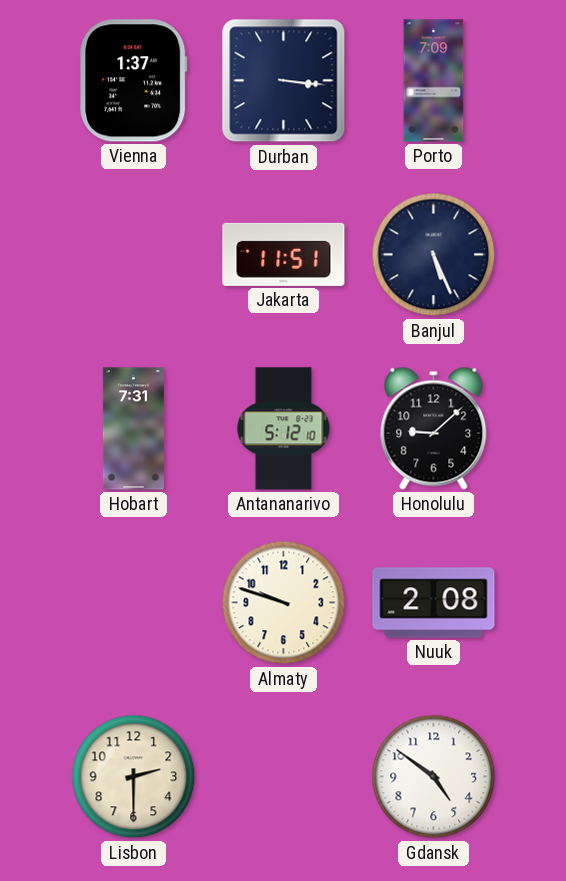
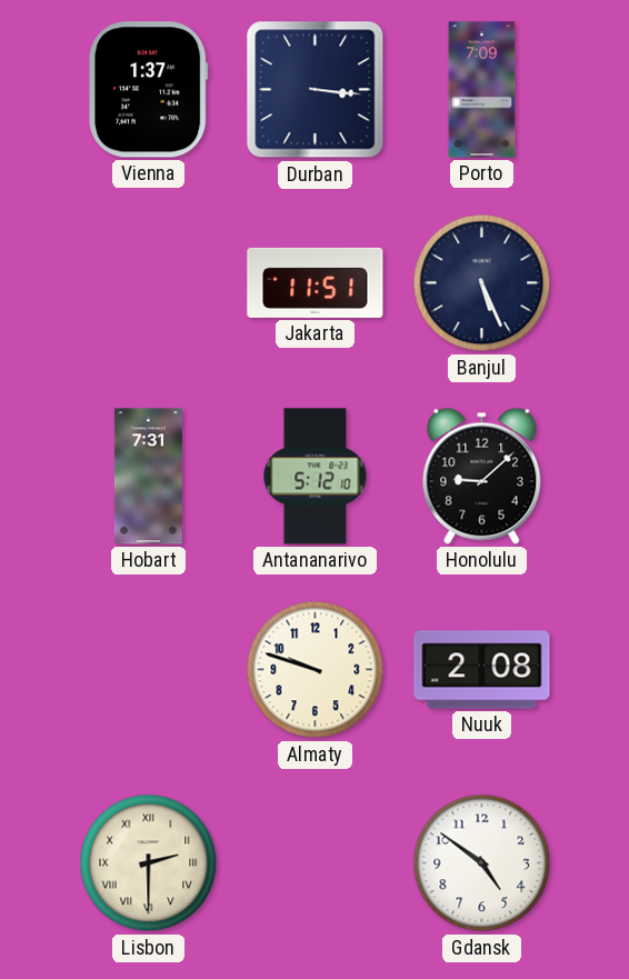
Lisbon numerals: Arabic -> Roman (149, 863)
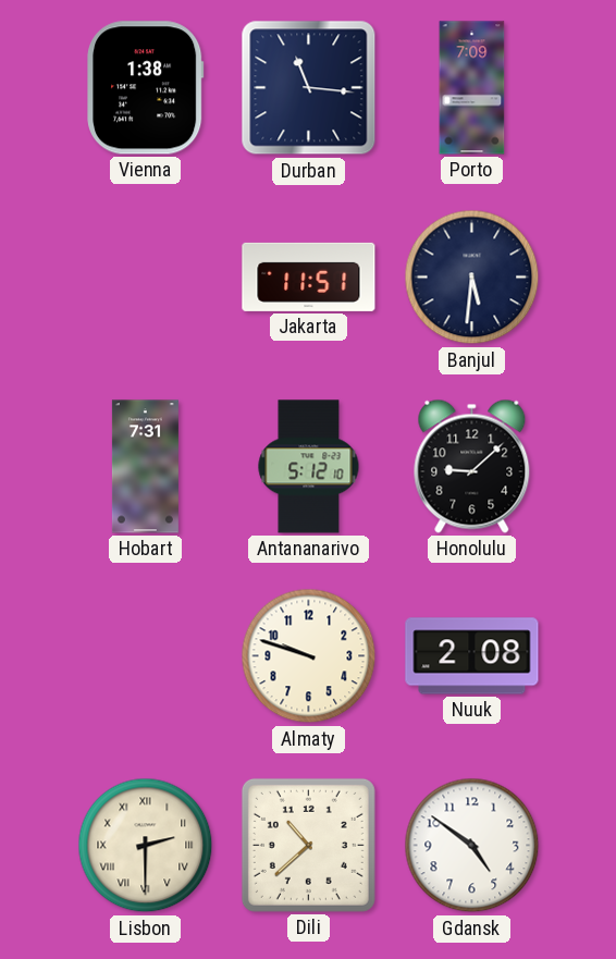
Vienna: 1:37 -> 1:38 (146, 88)
Durban: 3:16 -> 11:16 (309, 88)
Banjul: 5:26 -> 5:31 (472, 278)
Dili: none -> 10:38 (308, 845)
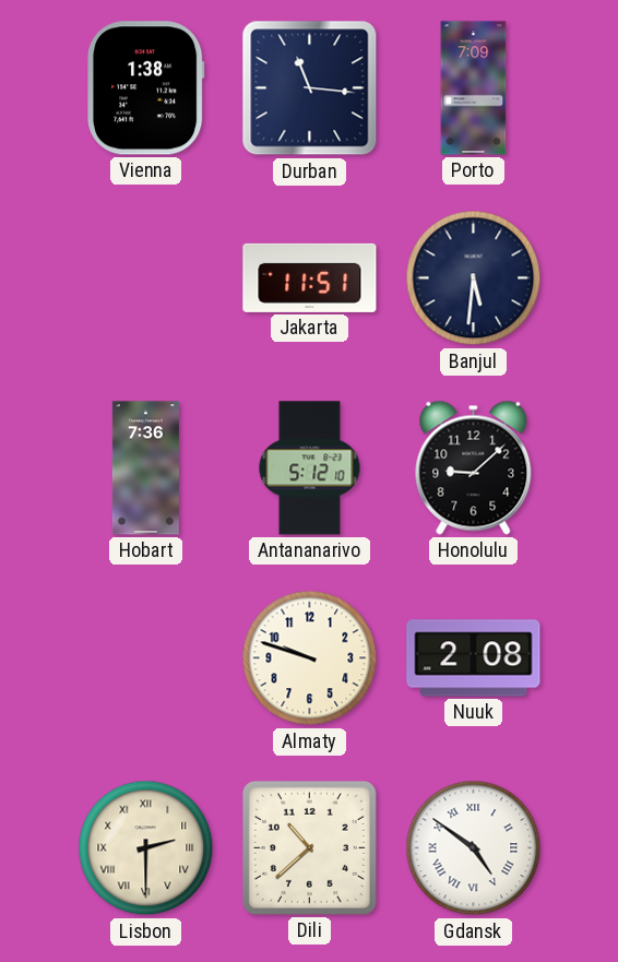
Hobart: 7:31 -> 7:36 (145, 468)
Gdansk numerals: Arabic -> Roman (474, 848)
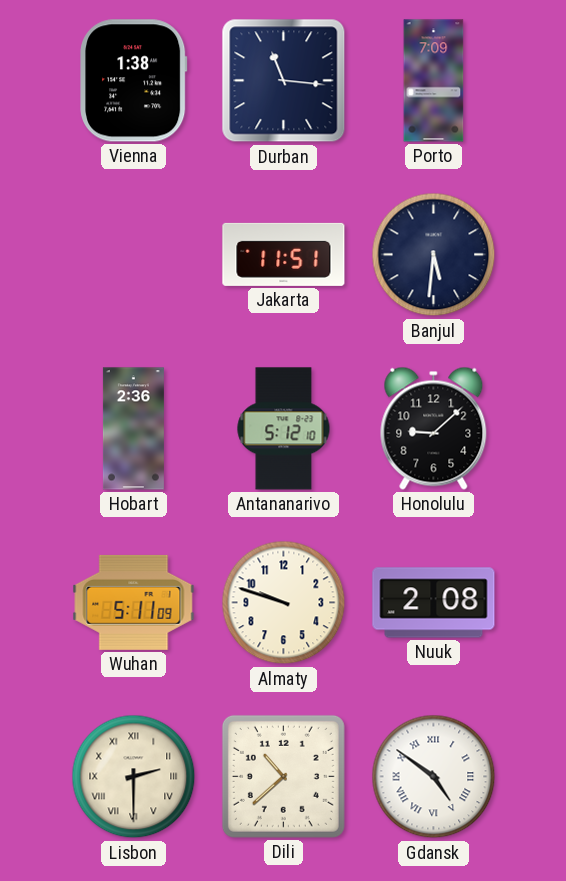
Hobart: 7:36 -> 2:36 (133, 429)
Wuhan: none -> 5:11 (134, 602)
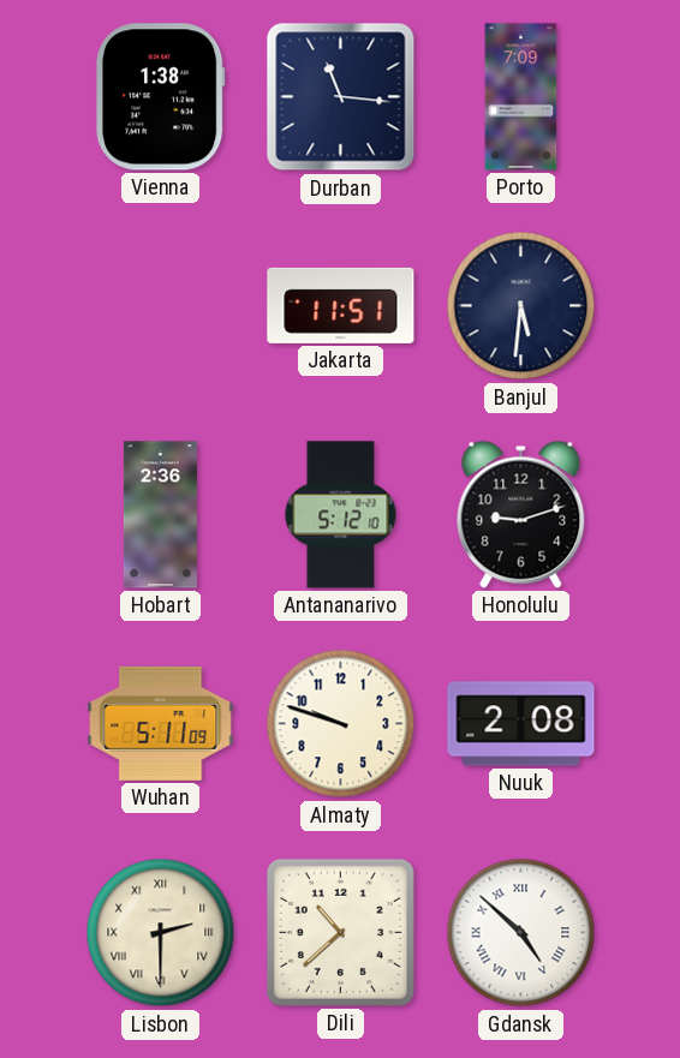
Honolulu: 9:08 -> 9:12 (521, 514)
Gdansk: 4:51 -> 4:52 (521, 933)
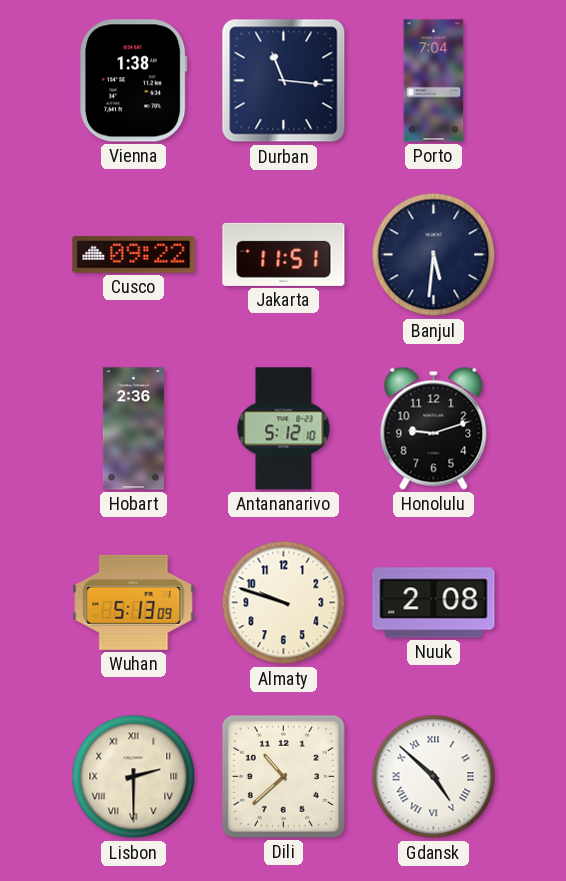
Porto: 7:09 -> 7:04 (434, 81)
Cusco: none -> 09:22 (134, 255)
Wuhan: 5:11 -> 5:13 (134, 602)
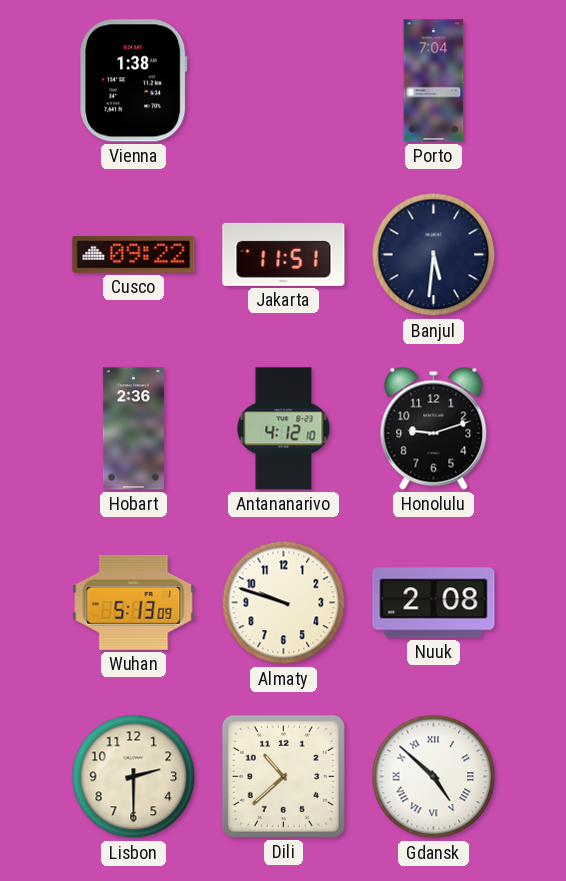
Durban: 11:16 -> none (284, 81)
Antananarivo: 5:12 -> 4:12 (284, 429)
Lisbon numerals: Roman -> Arabic (134, 777)
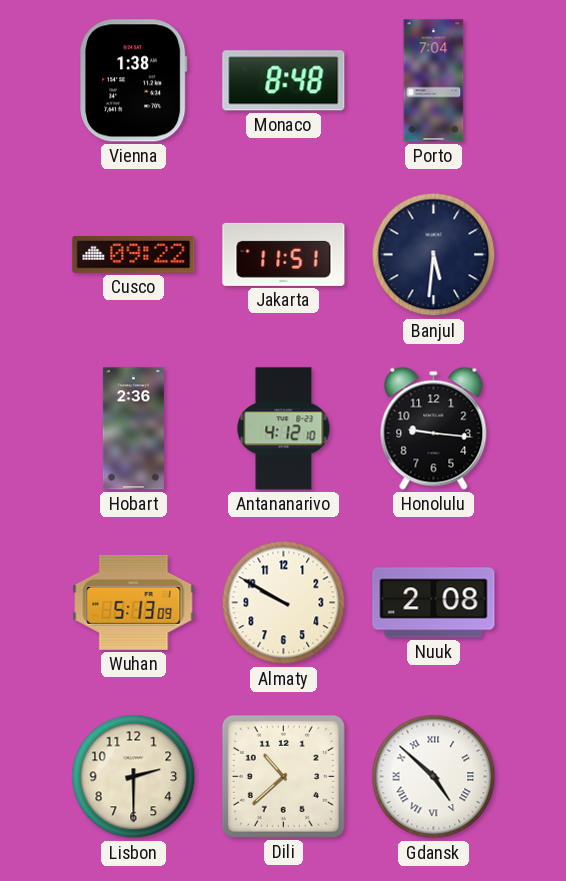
Monaco: none -> 8:48 (284, 81)
Honolulu: 9:12 -> 9:16 (434, 428)
Almaty: 9:48 -> 9:50 (284, 603)
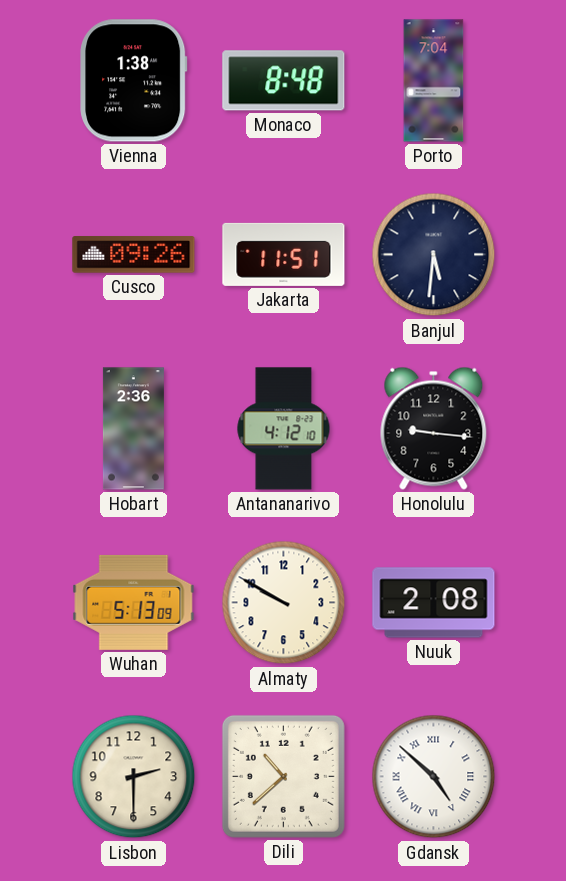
Cusco: 09:22 -> 09:26 (134, 255)
